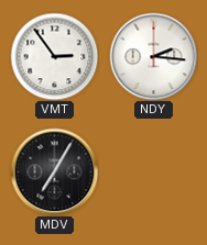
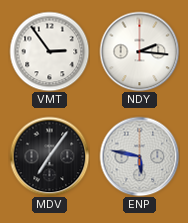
MDV: 7:05 -> 7:06 (49, 156)
ENP: none -> 5:47 (139, 156)
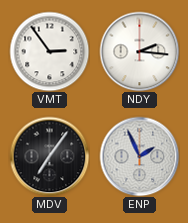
ENP: 5:47 -> 1:56 (139, 156)
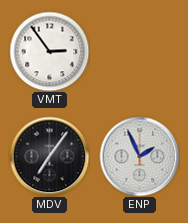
NDY: 2:16 -> none (139, 51)
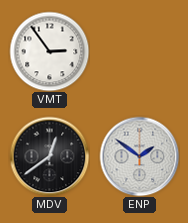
MDV: 7:06 -> 12:39 (49, 156)
ENP: 1:56 -> 1:51 (139, 156)
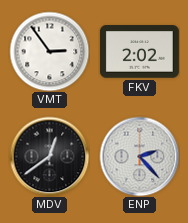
FKV: none -> 2:02 (139, 52)
ENP: 1:51 -> 2:23 (139, 156)
